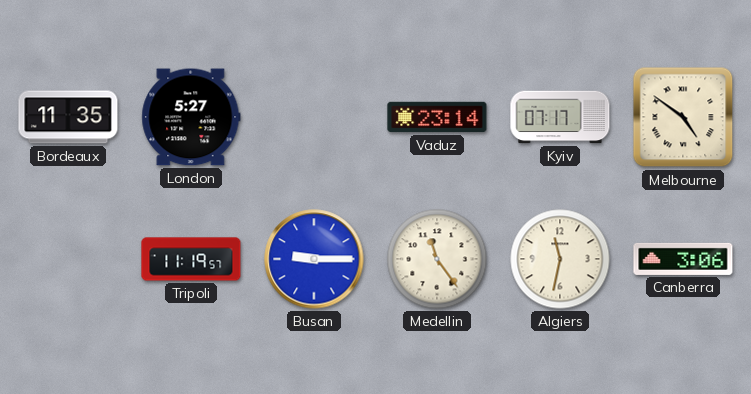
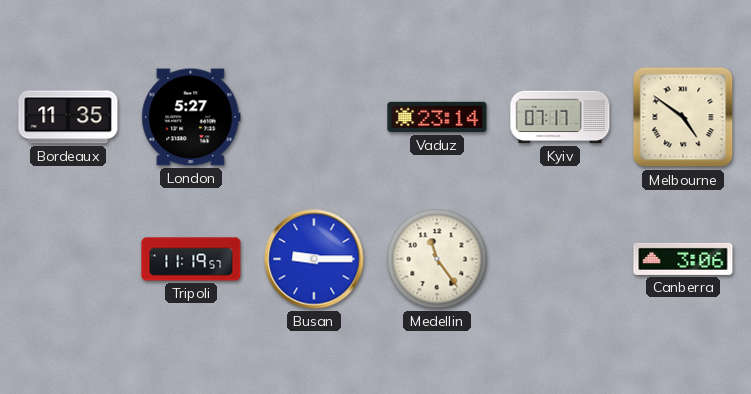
Algiers: 11:32 -> none (560, 259)
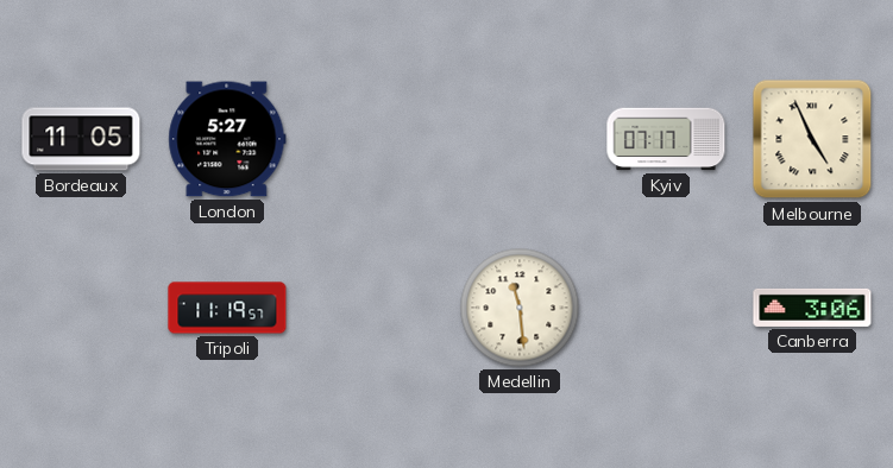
Bordeaux: 11:35 -> 11:05 (81, 139)
Vaduz: 23:14 -> none (437, 117)
Melbourne: 4:51 -> 4:56 (812, 139)
Busan: 9:15 -> none (314, 259)
Medellin: 11:24 -> 11:29 (520, 308)
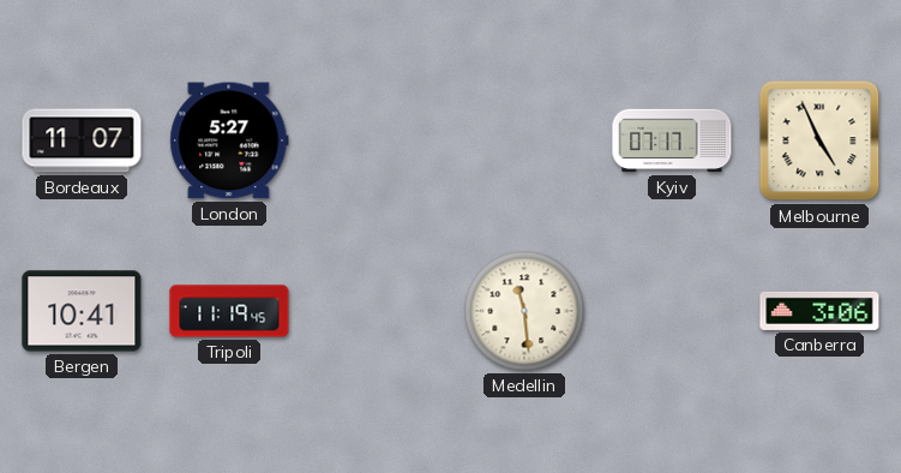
Bordeaux: 11:05 -> 11:07 (82, 140)
Bergen: none -> 10:41 (82, 311)
Tripoli: 11:19:57 -> 11:19:45 (229, 311)
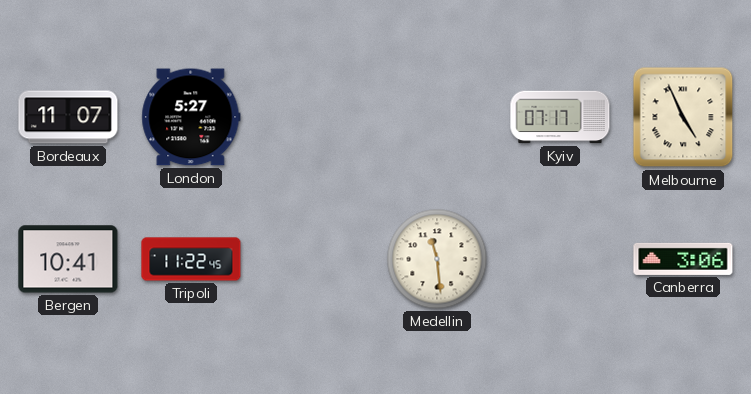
Tripoli: 11:19 -> 11:22 (191, 259)
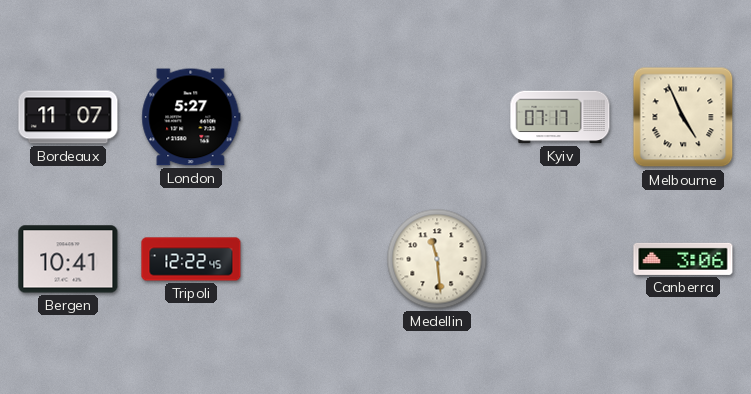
Tripoli: 11:22 -> 12:22 (191, 259)
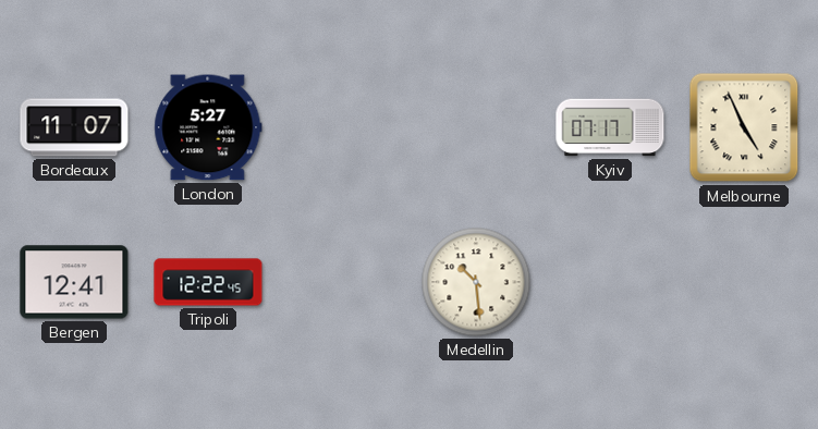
Bergen: 10:41 -> 12:41 (74, 282)
Medellin: 11:29 -> 10:29 (476, 282)
Canberra: 3:06 -> none (683, 259)
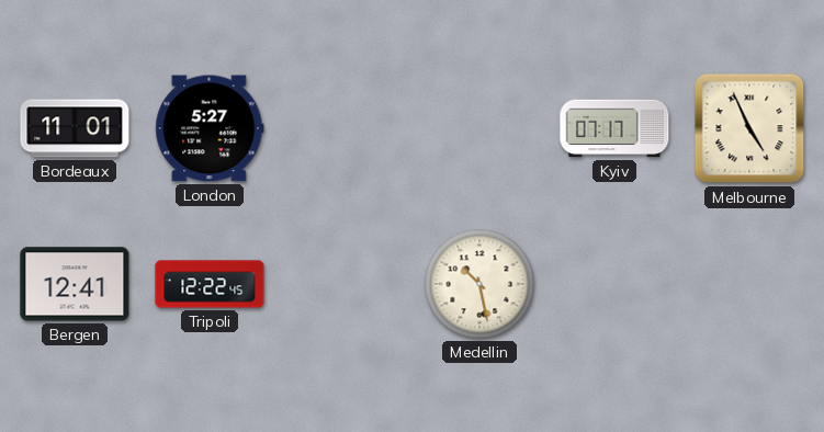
Bordeaux: 11:07 -> 11:01 (75, 128)
Medellin: 10:29 -> 10:28 (479, 284)
